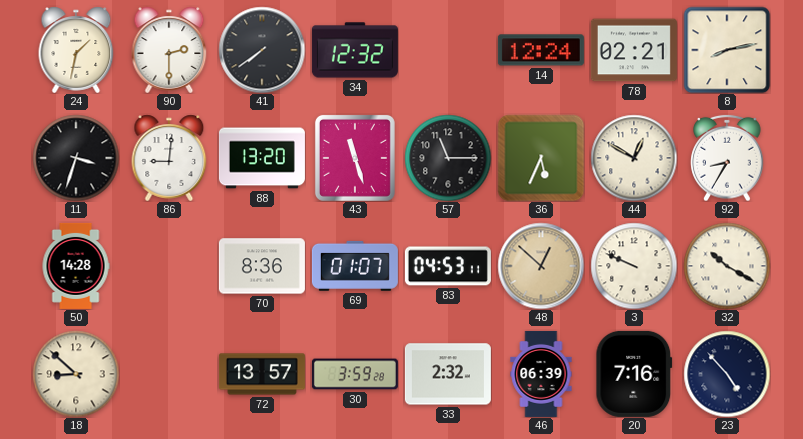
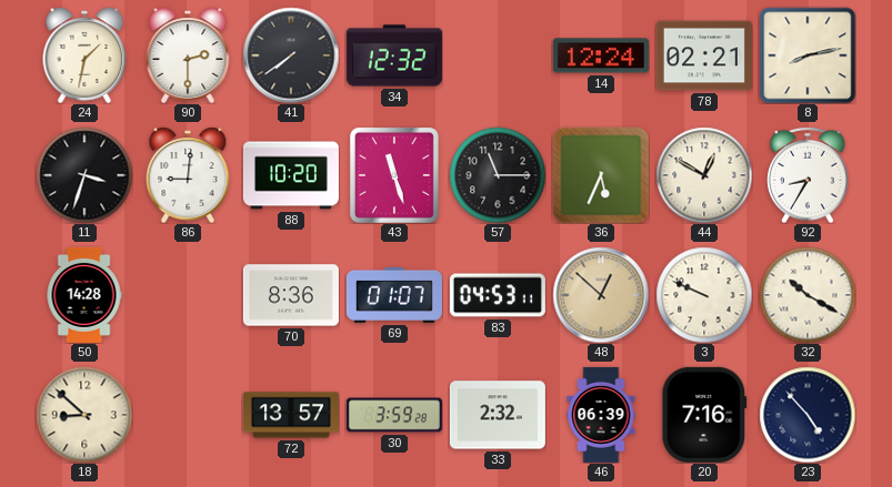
88: 13:20 -> 10:20 (291, 175)
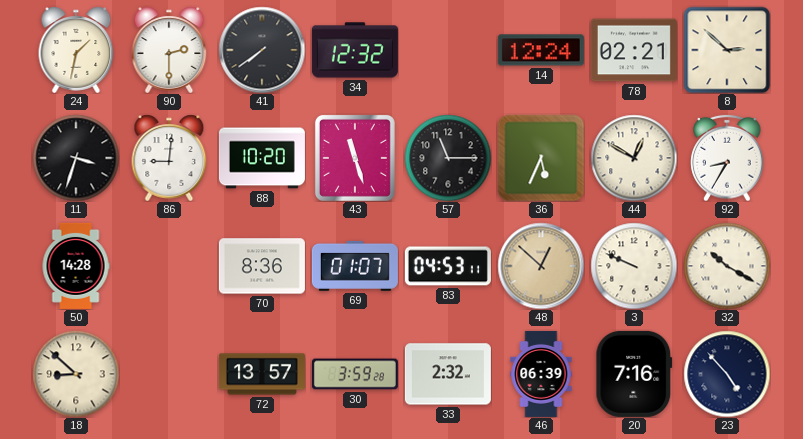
8: 8:13 -> 2:52 (727, 50)
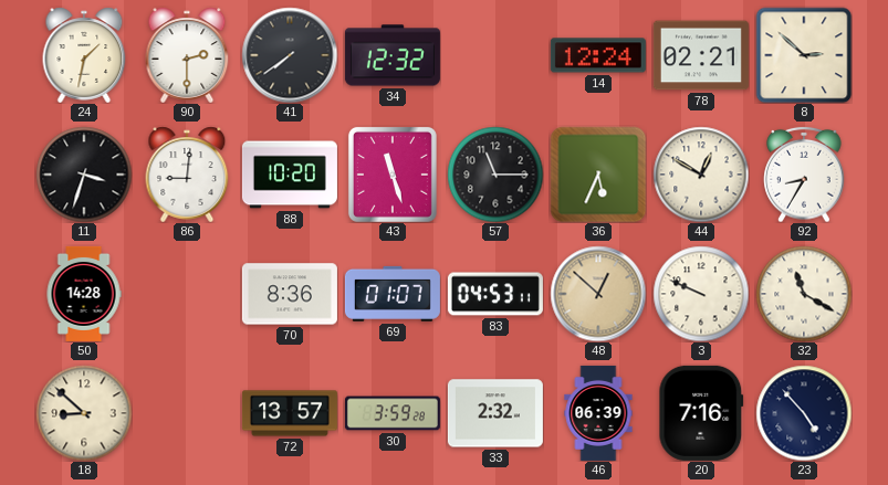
32: 10:20 -> 11:20 (804, 294)
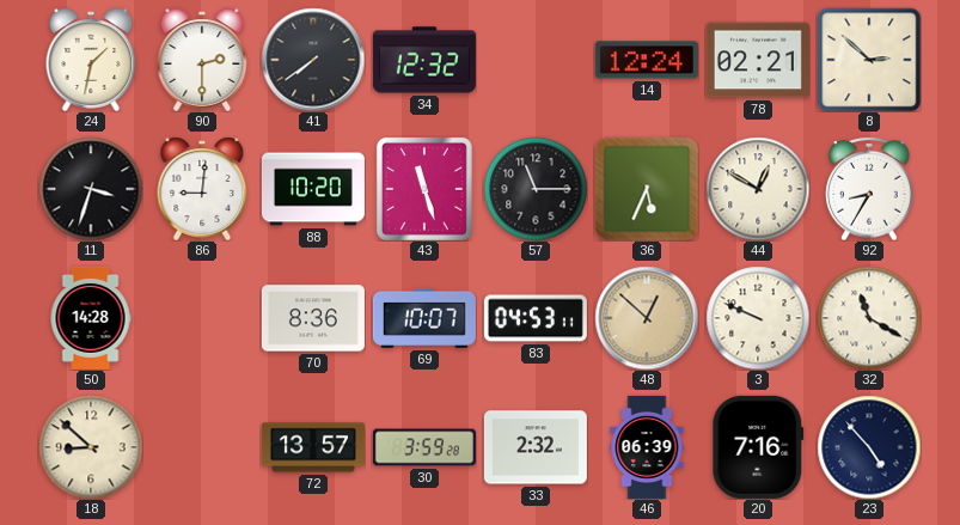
69: 01:07 -> 10:07 (424, 318)
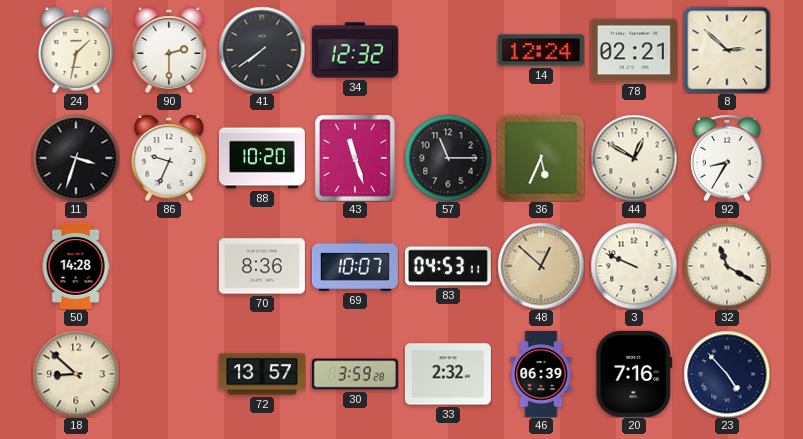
86: 9:01 -> 9:34 (169, 158)
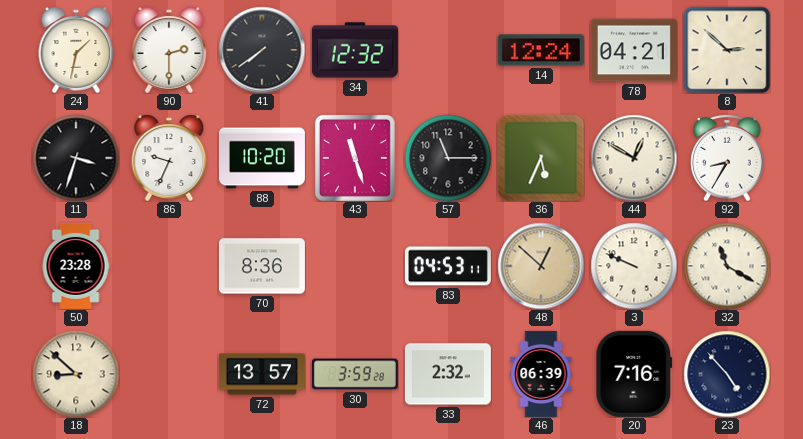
78: 02:21 -> 04:21 (634, 50)
50: 14:28 -> 23:28 (76, 266)
69: 10:07 -> none (355, 266)
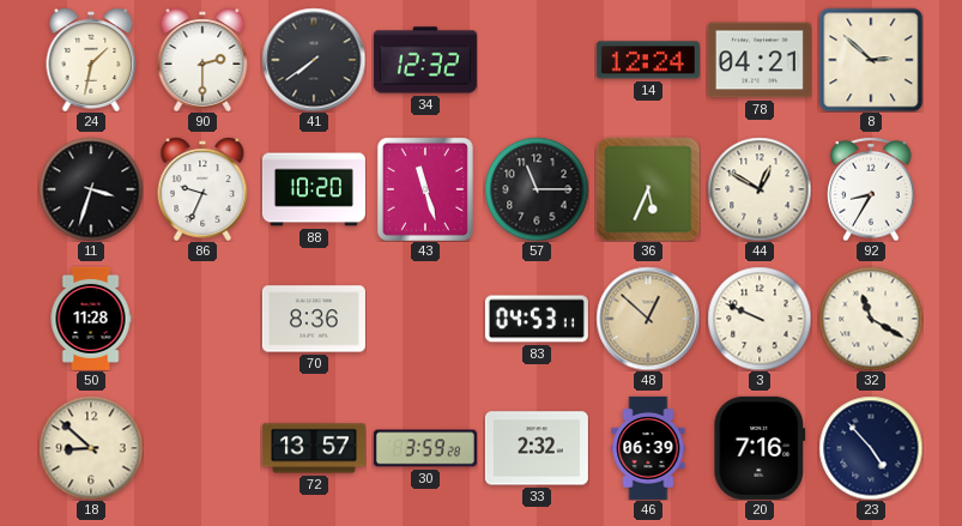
50: 23:28 -> 11:28 (91, 319)
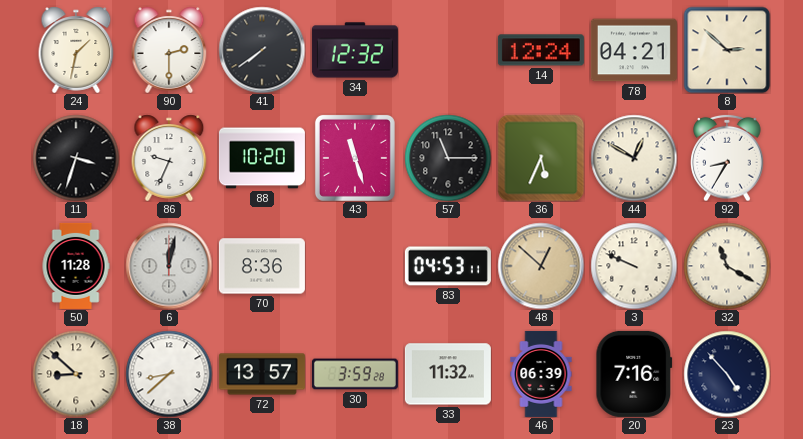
6: none -> 12:02 (169, 266)
38: none -> 8:38 (169, 374)
33: 2:32 -> 11:32 (448, 374)
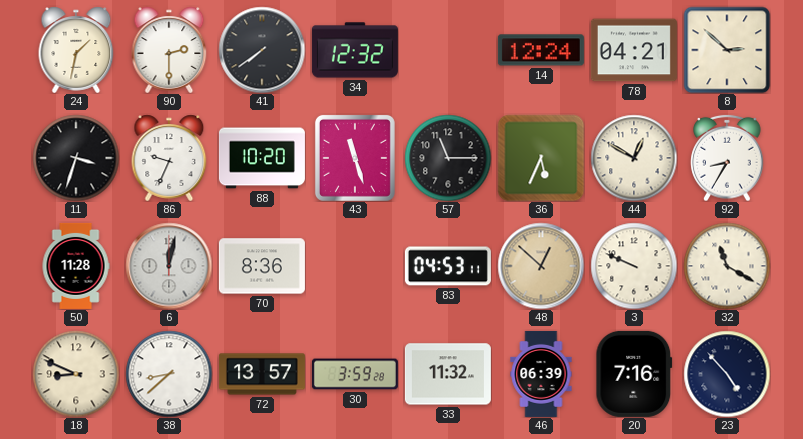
18: 8:52 -> 8:49 (76, 374)
